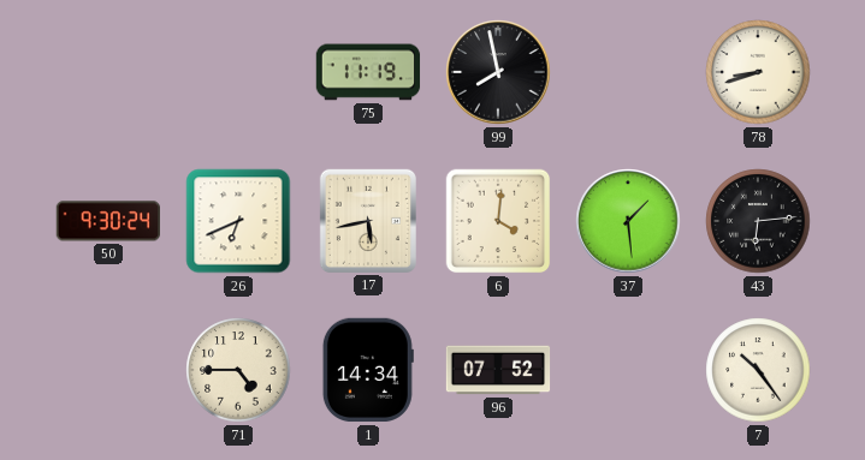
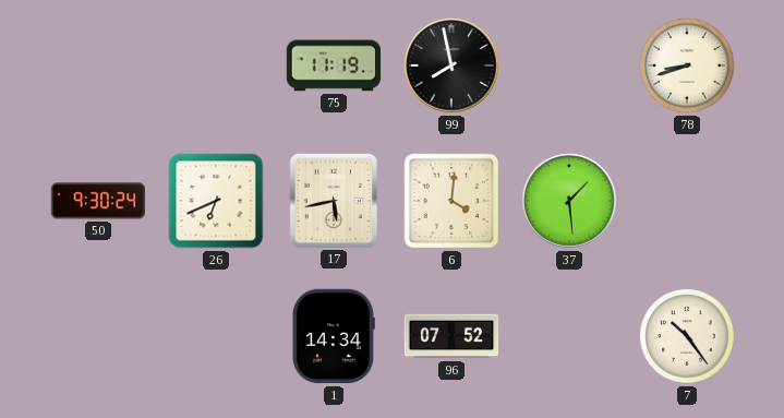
43: 6:14 -> none (758, 221)
71: 4:45 -> none (238, 370)
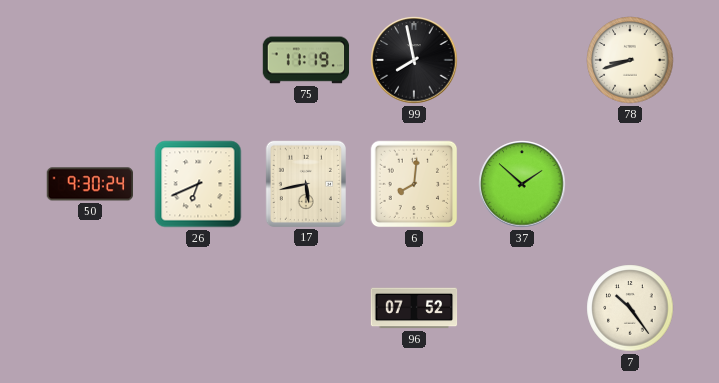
6: 4:01 -> 8:01 (414, 184)
37: 1:29 -> 1:52 (522, 184)
1: 14:34 -> none (334, 336)
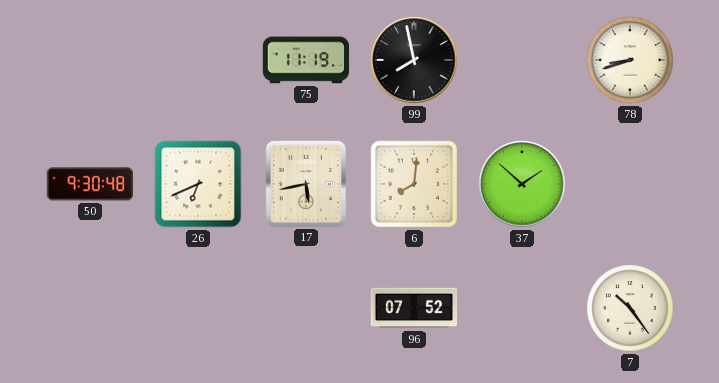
50: 9:30:24 -> 9:30:48 (89, 184)
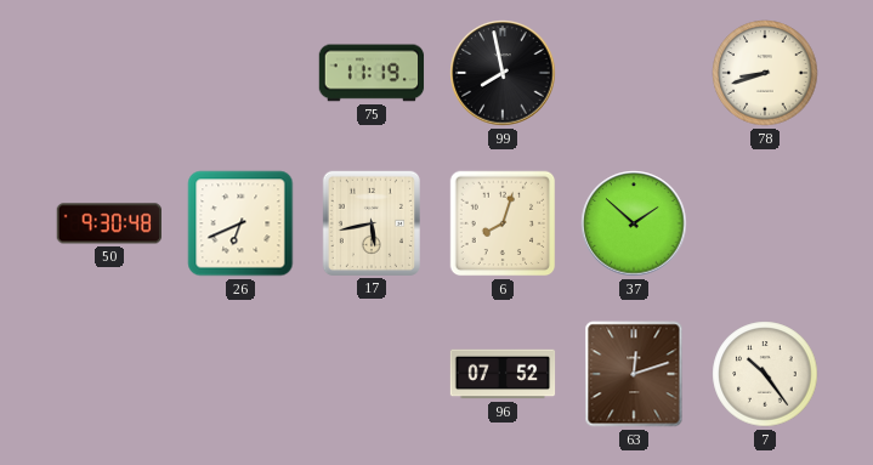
6: 8:01 -> 8:03 (503, 223)
63: none -> 12:12 (634, 374)
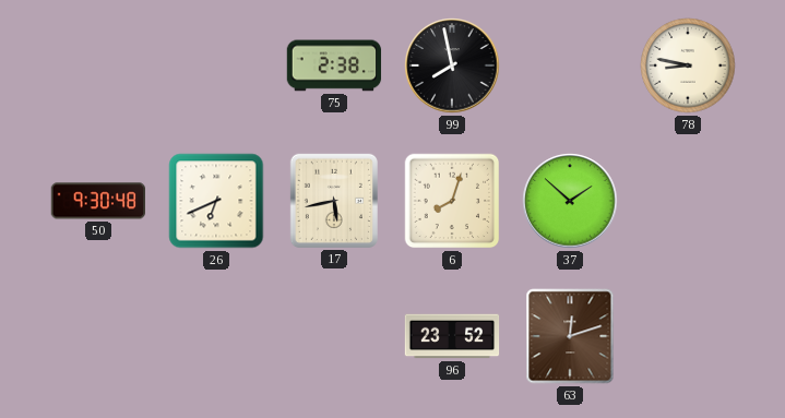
75: 11:19 -> 2:38 (334, 65)
78: 8:42 -> 8:47 (688, 65)
96: 07:52 -> 23:52 (452, 336)
7: 10:24 -> none (765, 374)
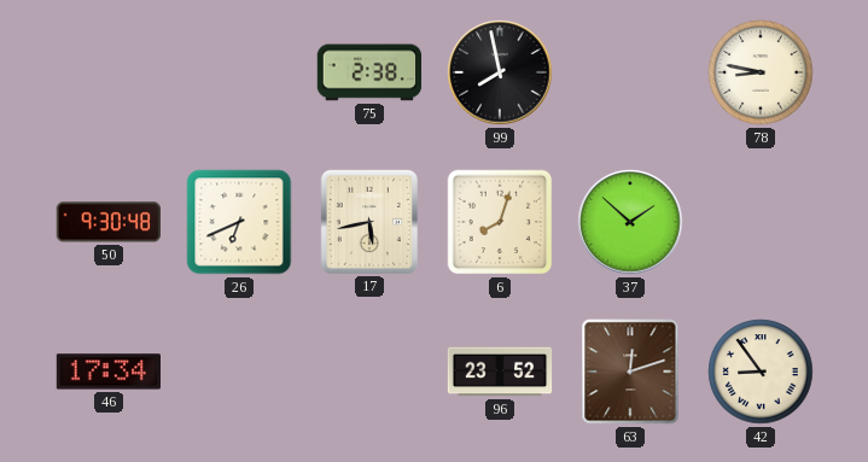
46: none -> 17:34 (109, 372)
42: none -> 8:54 (761, 372)
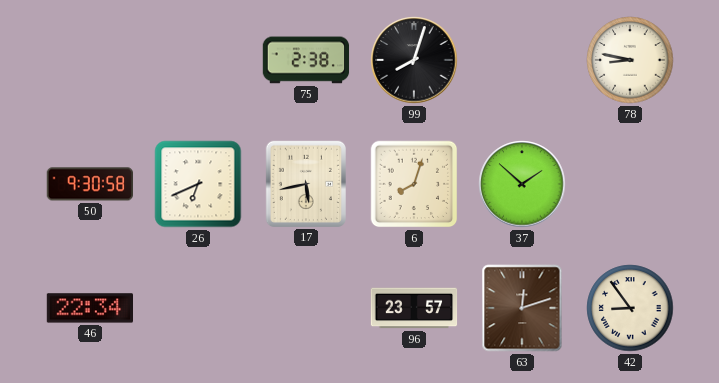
99: 7:58 -> 8:03 (414, 60)
50: 9:30:48 -> 9:30:58 (89, 184)
46: 17:34 -> 22:34 (90, 308)
96: 23:52 -> 23:57 (414, 308)
